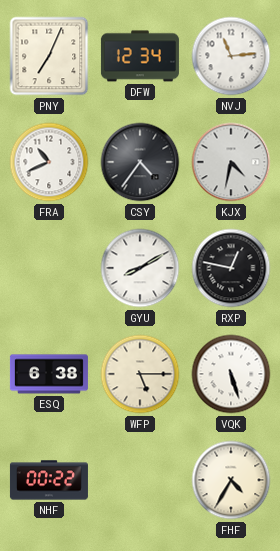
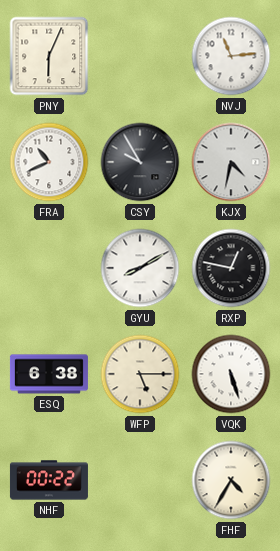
PNY: 7:04 -> 6:04 (49, 56)
DFW: 12:34 -> none (140, 56)
CSY: 4:36 -> 9:55 (140, 162)
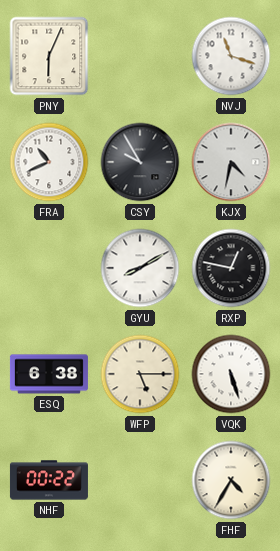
NVJ: 11:14 -> 11:18 (231, 56)
